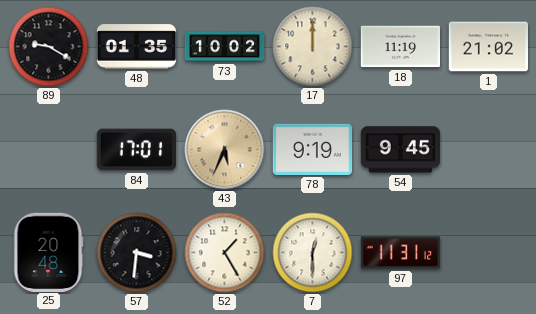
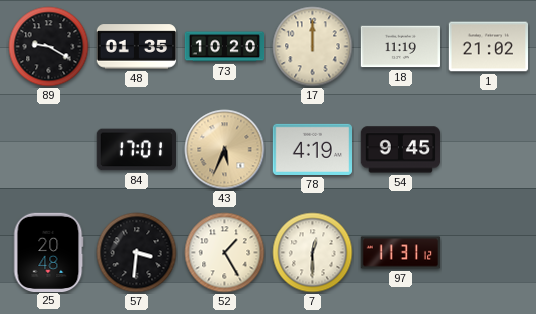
73: 10:02 -> 10:20 (225, 47)
78: 9:19 -> 4:19 (312, 149)
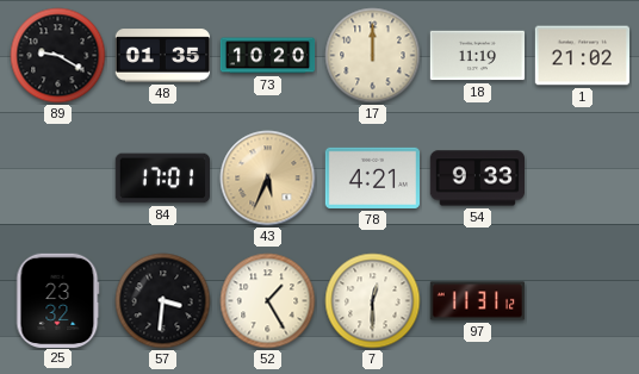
78: 4:19 -> 4:21 (372, 177)
54: 9:45 -> 9:33 (477, 179)
25: 20:48 -> 23:32 (57, 300)
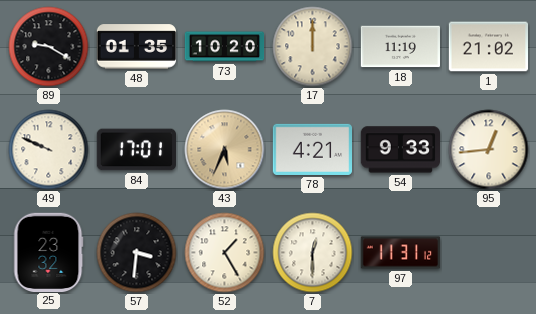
49: none -> 9:49 (49, 150)
95: none -> 12:44 (489, 150)
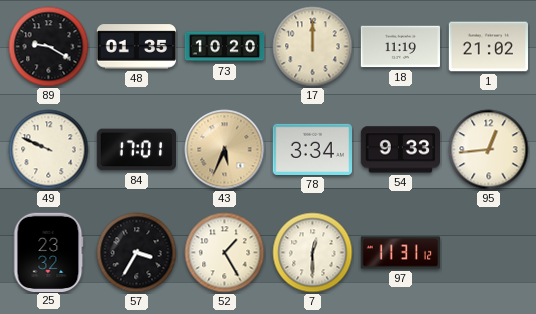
78: 4:21 -> 3:34 (312, 149)
57: 3:31 -> 3:35 (137, 253)
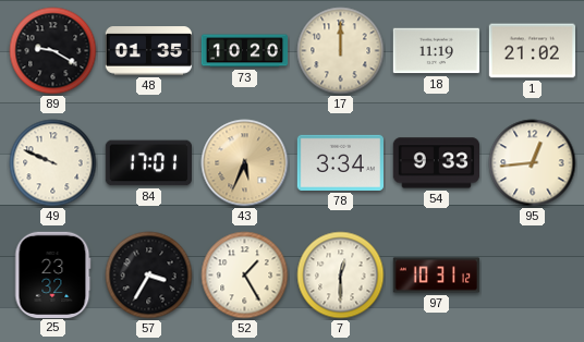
97: 11:31 -> 10:31 (437, 276)
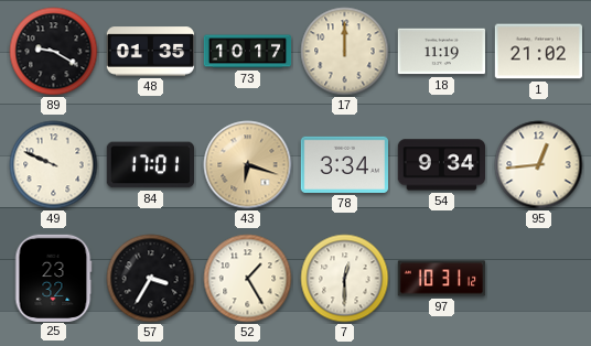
73: 10:20 -> 10:17 (248, 52)
43: 5:34 -> 6:18 (248, 165)
54: 9:33 -> 9:34 (441, 165)
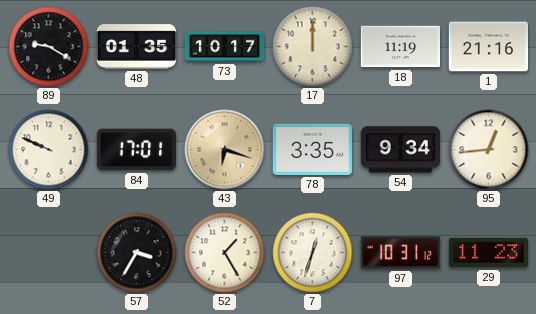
1: 21:02 -> 21:16 (488, 47)
78: 3:34 -> 3:35 (312, 149)
25: 23:32 -> none (53, 278)
7: 12:30 -> 12:33 (313, 253)
29: none -> 11:23 (488, 253)
